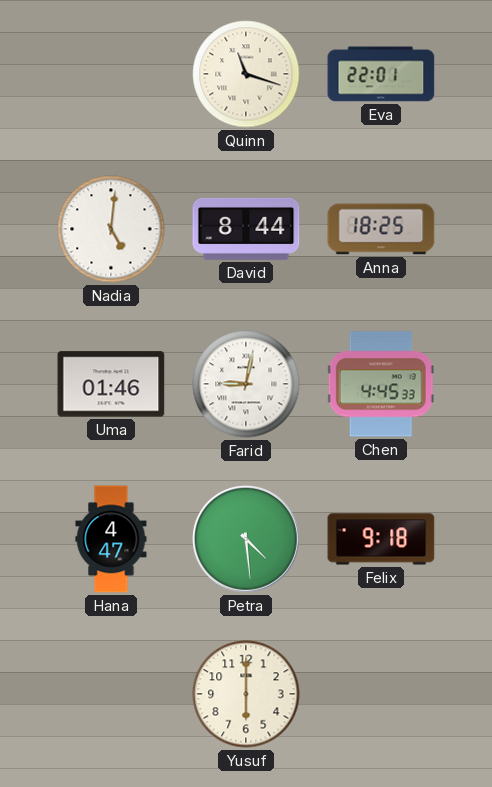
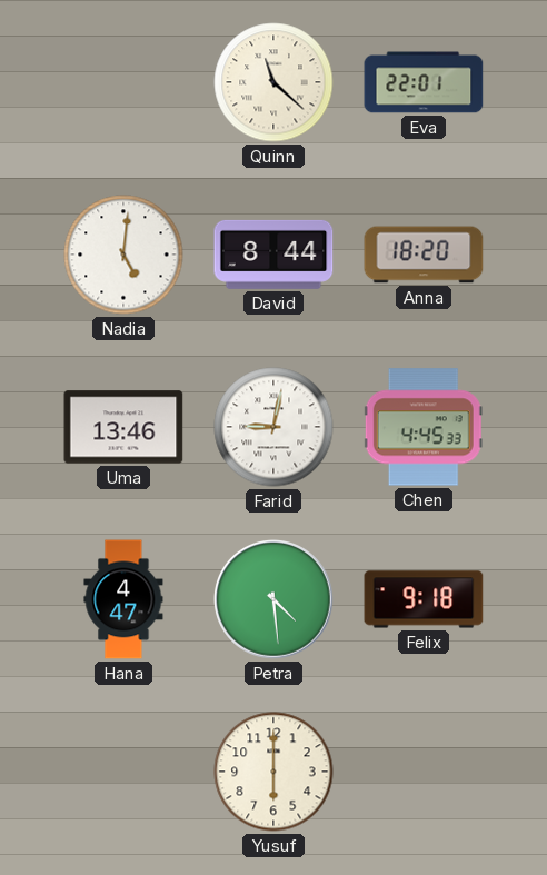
Quinn: 11:18 -> 11:22 (273, 82)
Anna: 18:25 -> 18:20 (424, 255)
Uma: 01:46 -> 13:46 (123, 427)
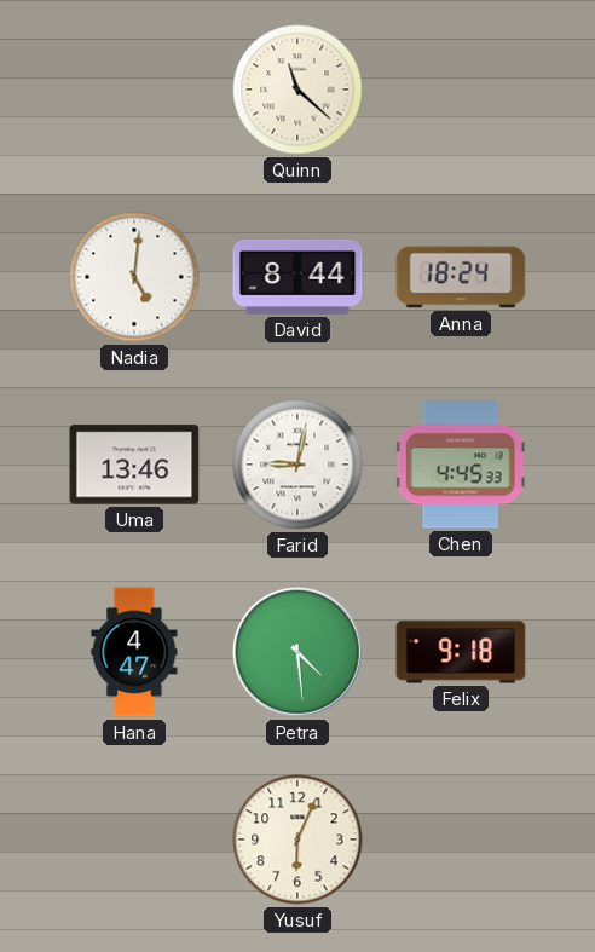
Eva: 22:01 -> none (424, 82)
Anna: 18:20 -> 18:24 (461, 277)
Yusuf: 6:00 -> 6:04 (297, 840)
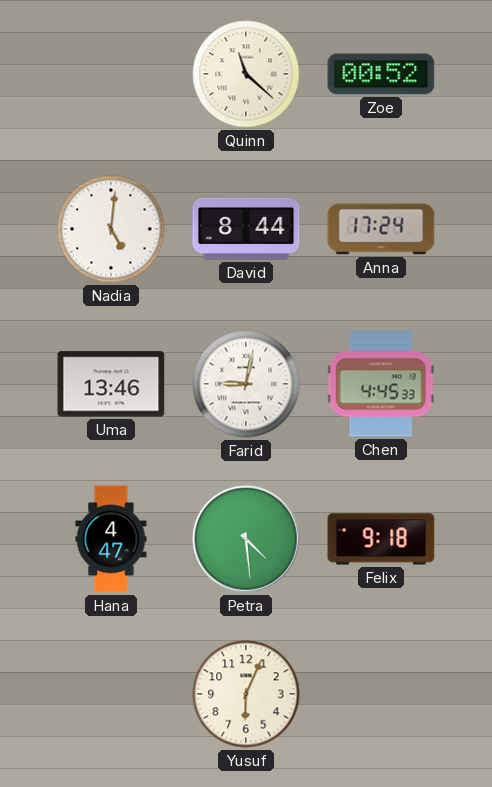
Zoe: none -> 00:52 (381, 74)
Anna: 18:24 -> 17:24 (381, 229)
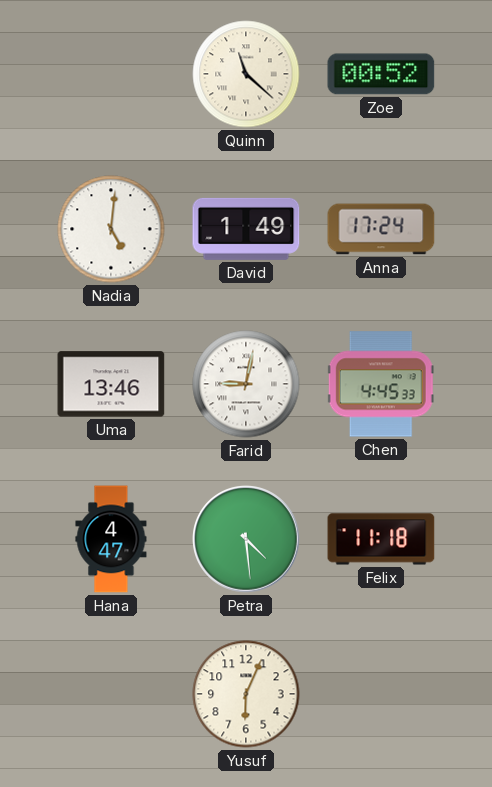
David: 8:44 -> 1:49 (246, 229)
Felix: 9:18 -> 11:18 (381, 539)
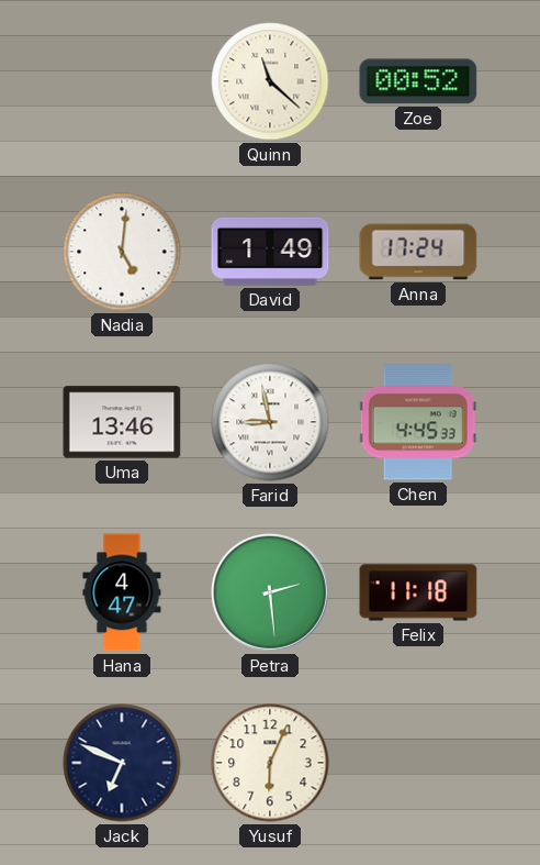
Farid: 9:02 -> 8:58 (270, 422)
Petra: 4:29 -> 2:29 (270, 592)
Jack: none -> 6:49 (122, 763)
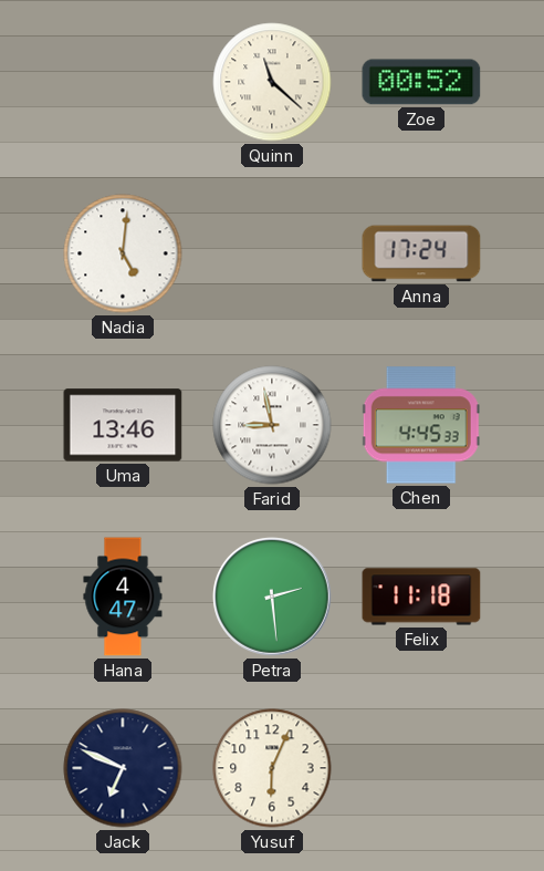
David: 1:49 -> none (270, 252)
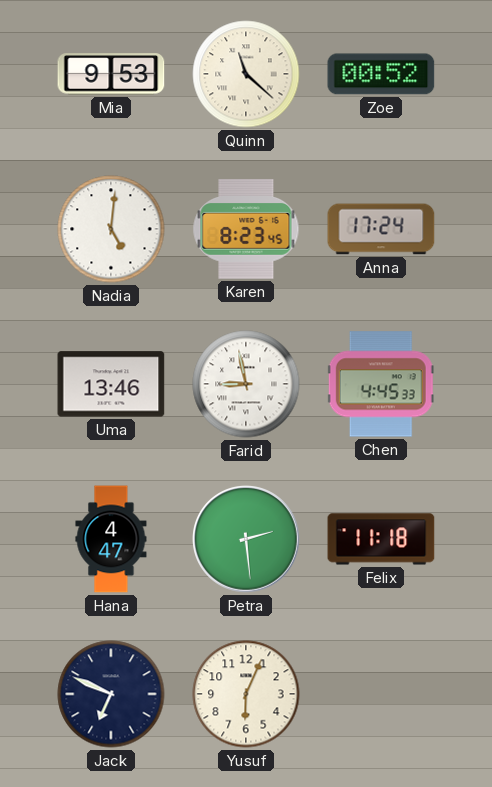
Mia: none -> 9:53 (111, 74)
Karen: none -> 8:23 (246, 229)
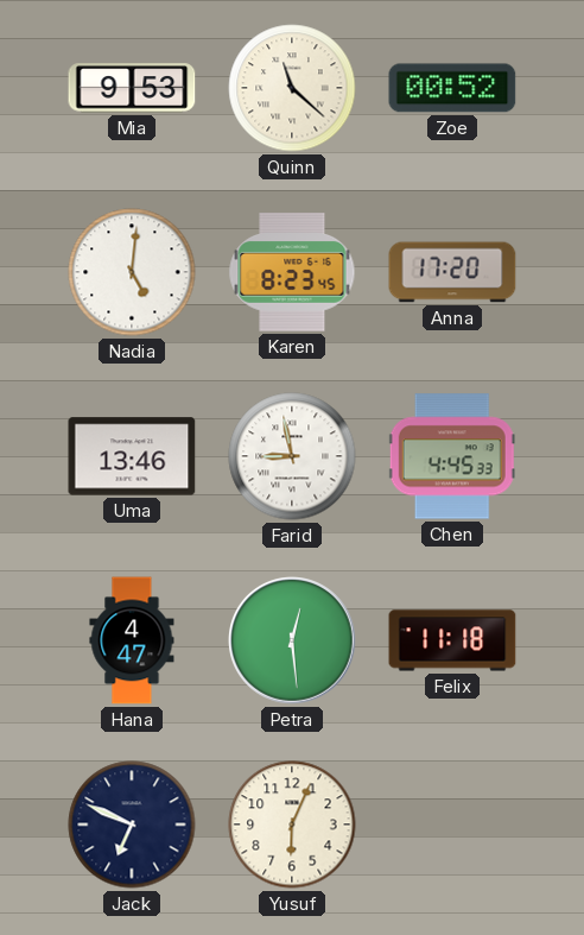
Anna: 17:24 -> 17:20 (452, 272)
Petra: 2:29 -> 12:29 (292, 640)
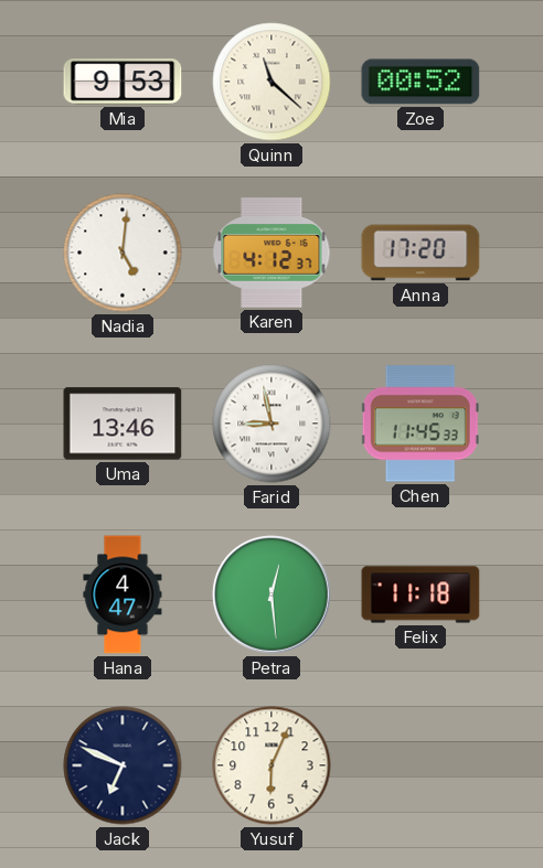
Karen: 8:23 -> 4:12 (271, 253)
Chen: 4:45 -> 11:45 (420, 424)
